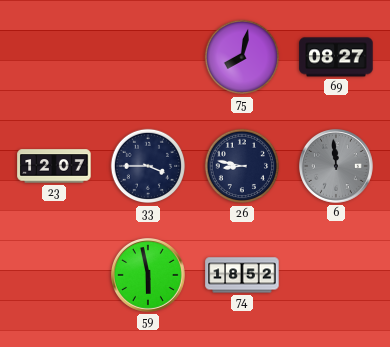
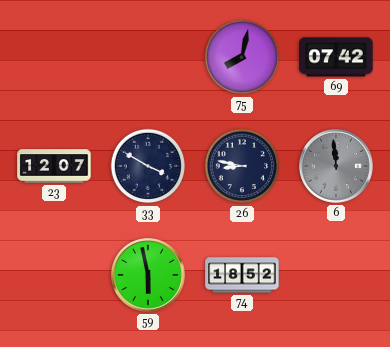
69: 08:27 -> 07:42 (336, 57)
33: 3:45 -> 3:50 (148, 166)
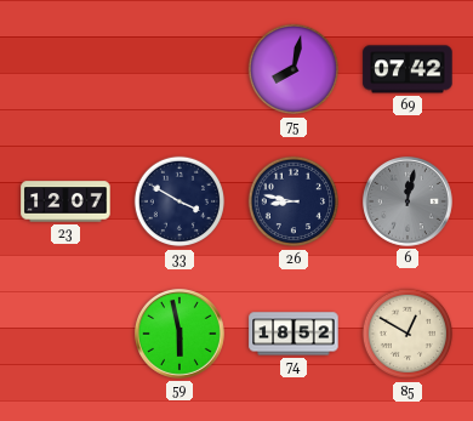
6: 11:59 -> 12:02 (409, 203)
85: none -> 12:50 (408, 334)
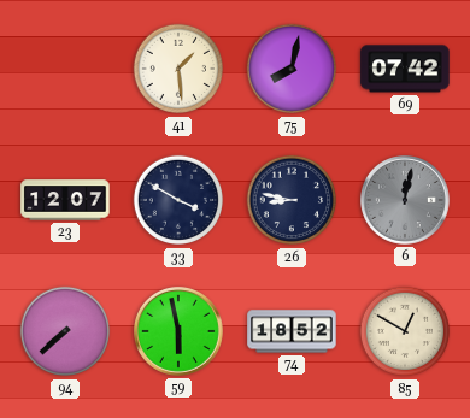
41: none -> 1:29 (178, 69)
94: none -> 7:38 (65, 331)
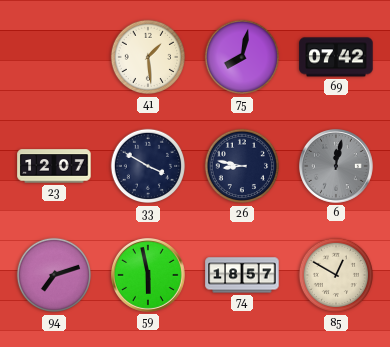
94: 7:38 -> 7:12 (54, 275)
74: 18:52 -> 18:57 (242, 275)
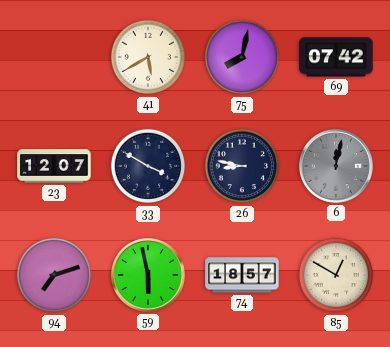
41: 1:29 -> 5:40 (148, 57)
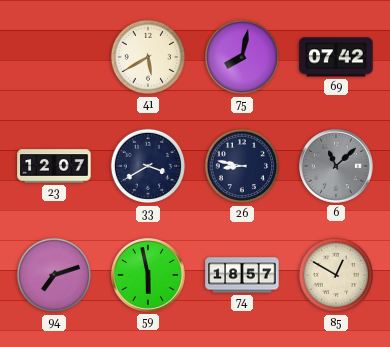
33: 3:50 -> 3:40 (148, 166)
6: 12:02 -> 11:08 (337, 167)
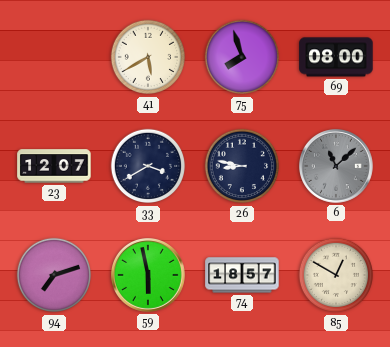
75: 8:02 -> 7:57 (242, 57)
69: 07:42 -> 08:00 (336, 57)
